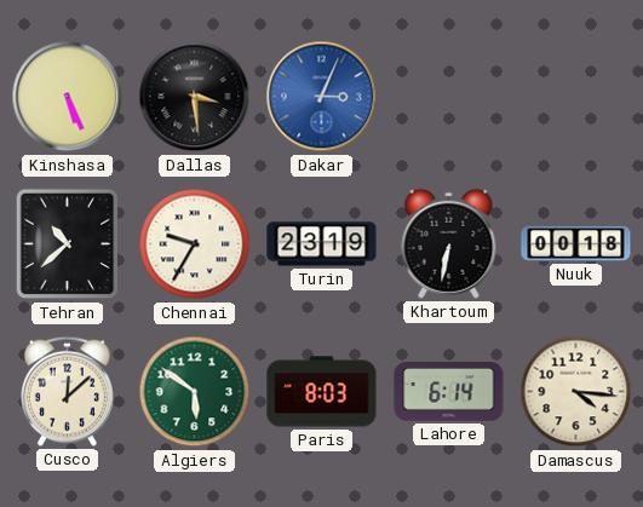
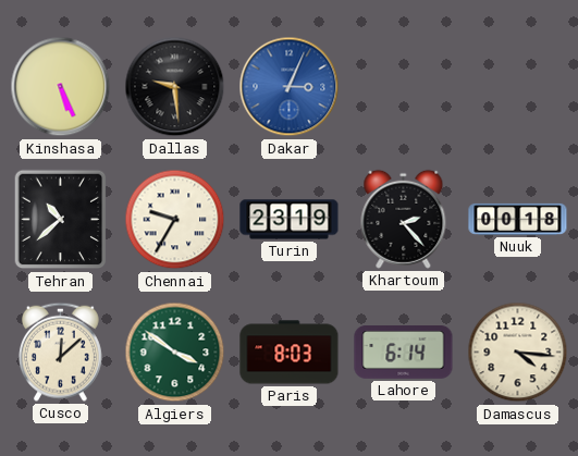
Dallas: 3:29 -> 9:29 (175, 87)
Khartoum: 6:32 -> 2:23 (404, 219)
Algiers: 5:51 -> 3:51 (175, 353)
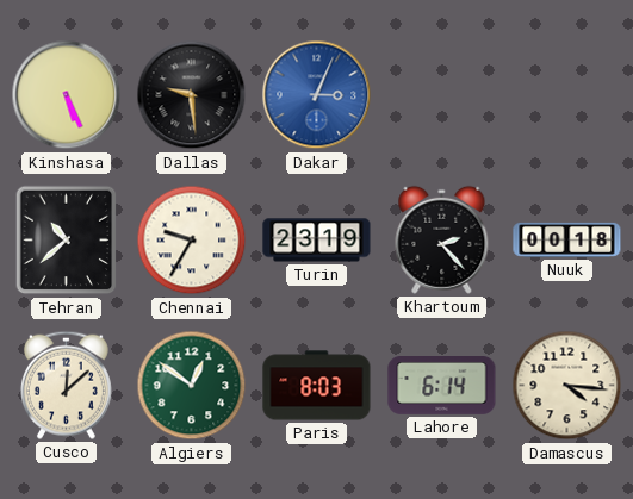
Algiers: 3:51 -> 12:51 (192, 386)
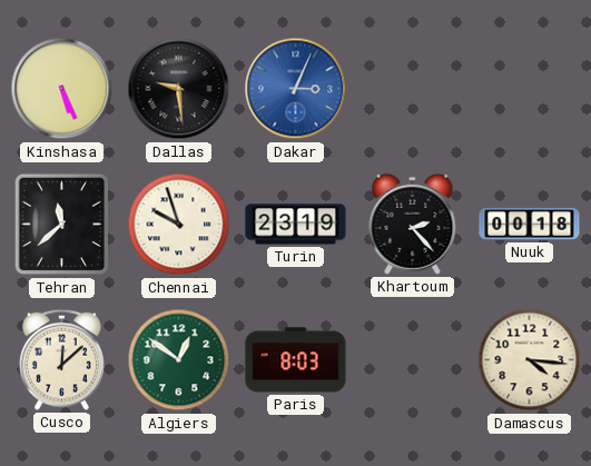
Tehran: 10:38 -> 11:38 (62, 225)
Chennai: 9:35 -> 9:57 (179, 225)
Lahore: 6:14 -> none (442, 386)
